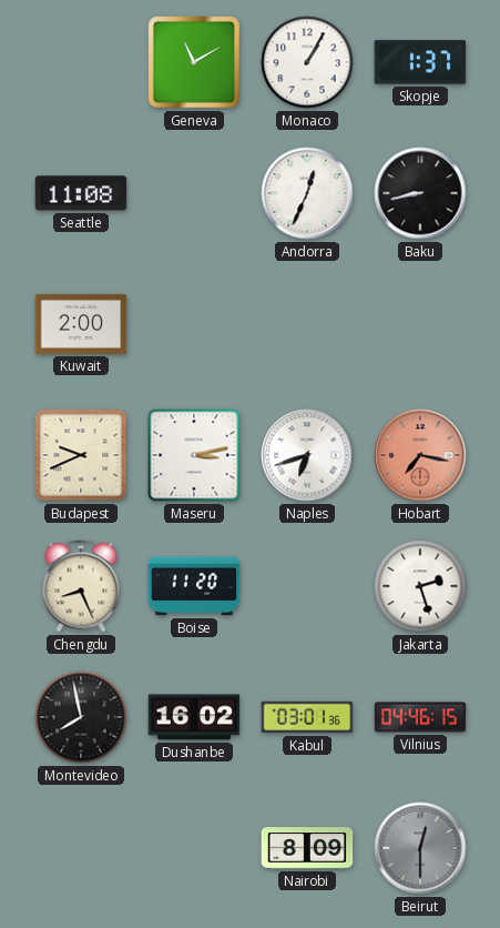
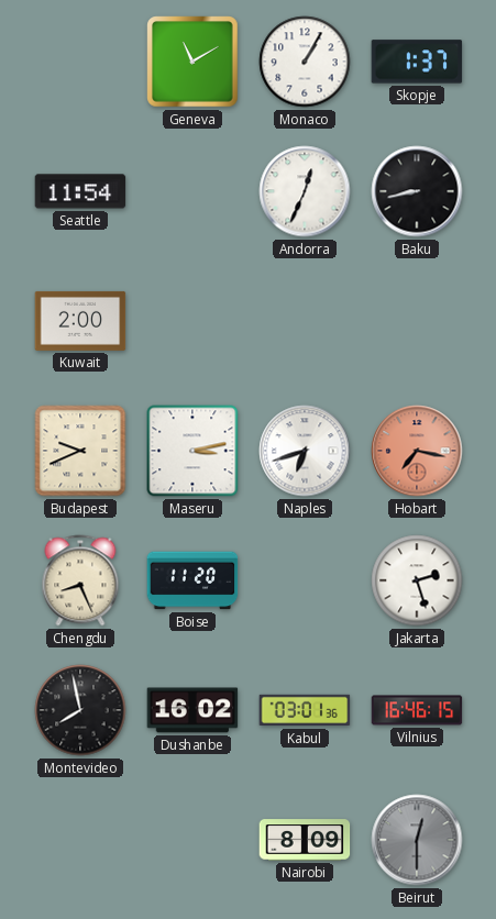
Seattle: 11:08 -> 11:54 (80, 191)
Vilnius: 04:46 -> 16:46 (417, 710)
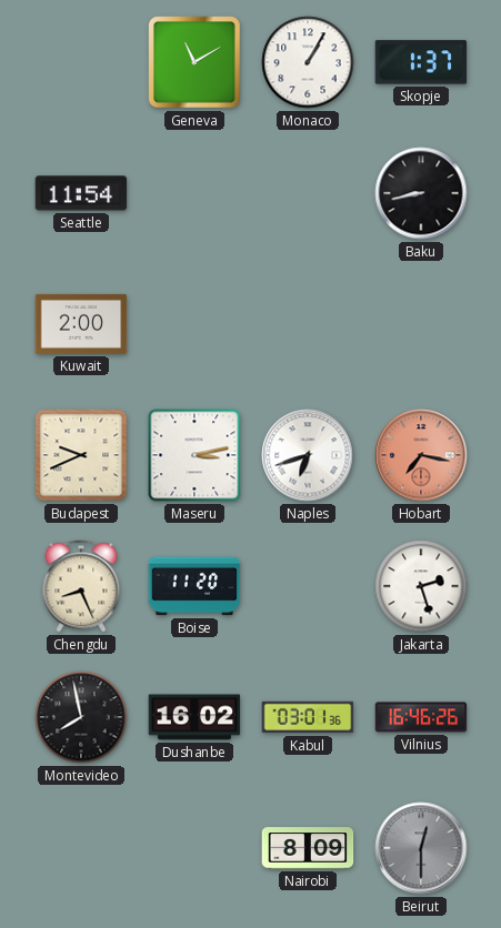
Andorra: 12:34 -> none (305, 191)
Vilnius: 16:46:15 -> 16:46:26 (421, 717)
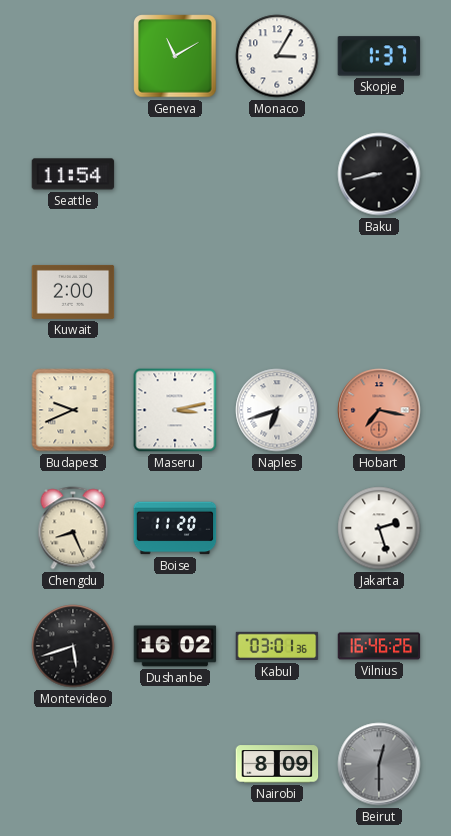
Monaco: 1:05 -> 3:05 (277, 56)
Montevideo: 7:58 -> 5:42 (73, 646)
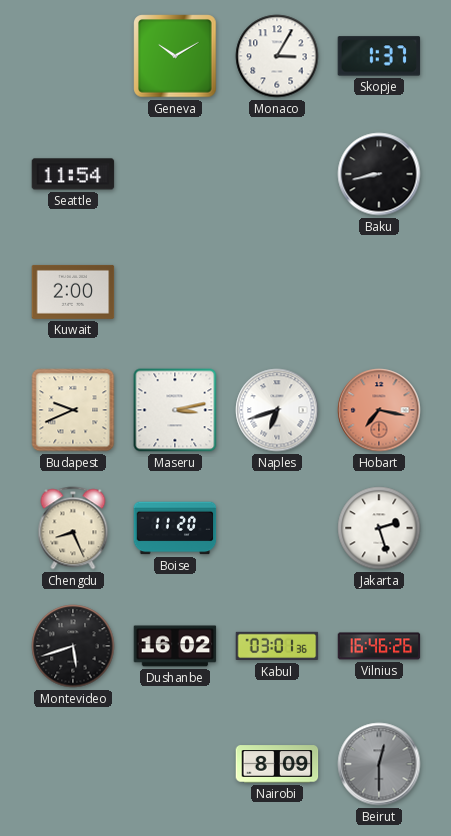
Geneva: 11:10 -> 10:10 (175, 56)
